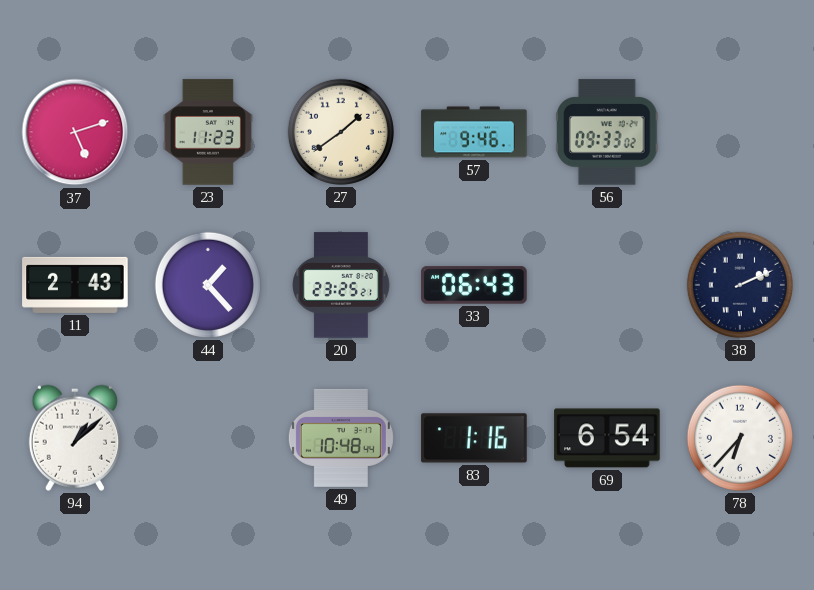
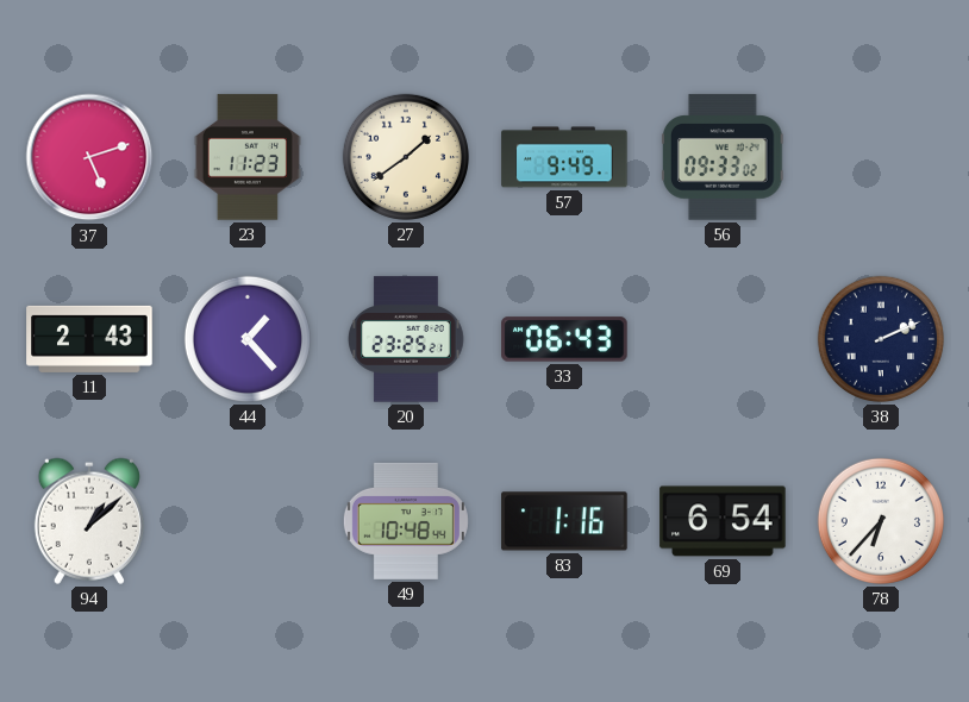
57: 9:46 -> 9:49 (564, 157)
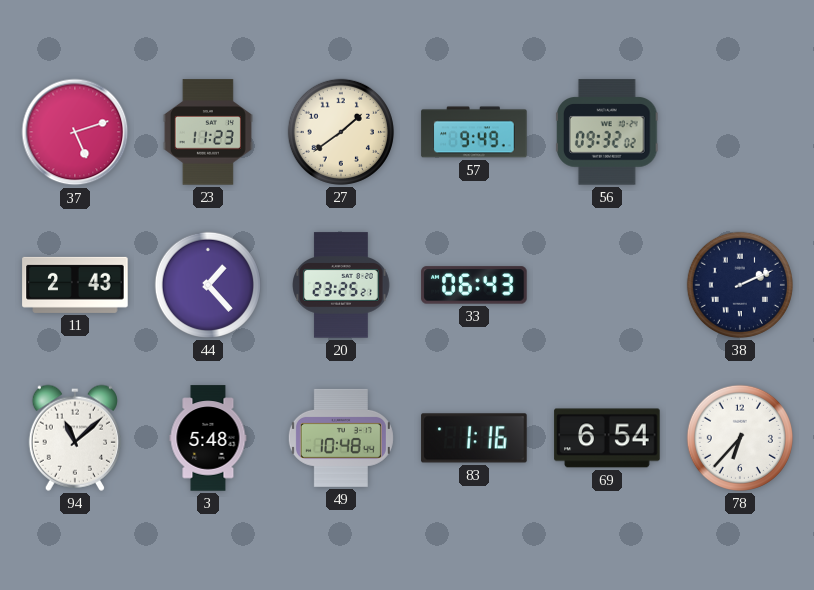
56: 09:33 -> 09:32 (607, 132)
94: 1:08 -> 11:08 (75, 438)
3: none -> 5:48 (208, 438)
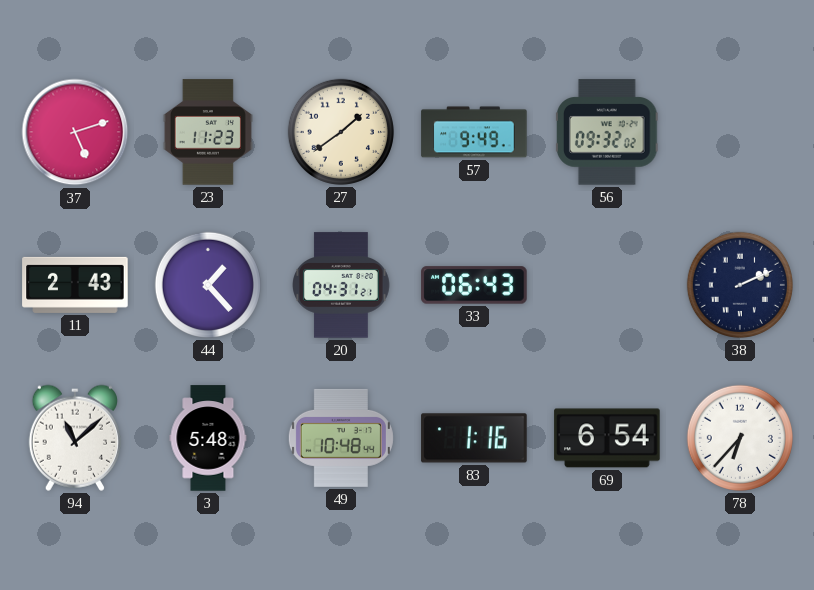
20: 23:25 -> 04:31 (342, 285)
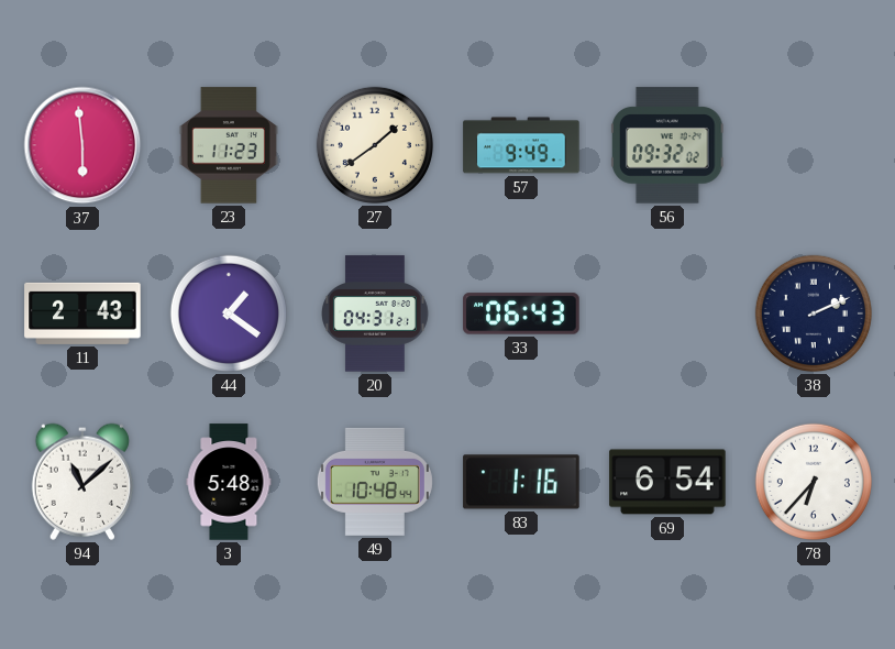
37: 5:12 -> 5:59 (82, 145)
44: 1:23 -> 1:21 (229, 313)
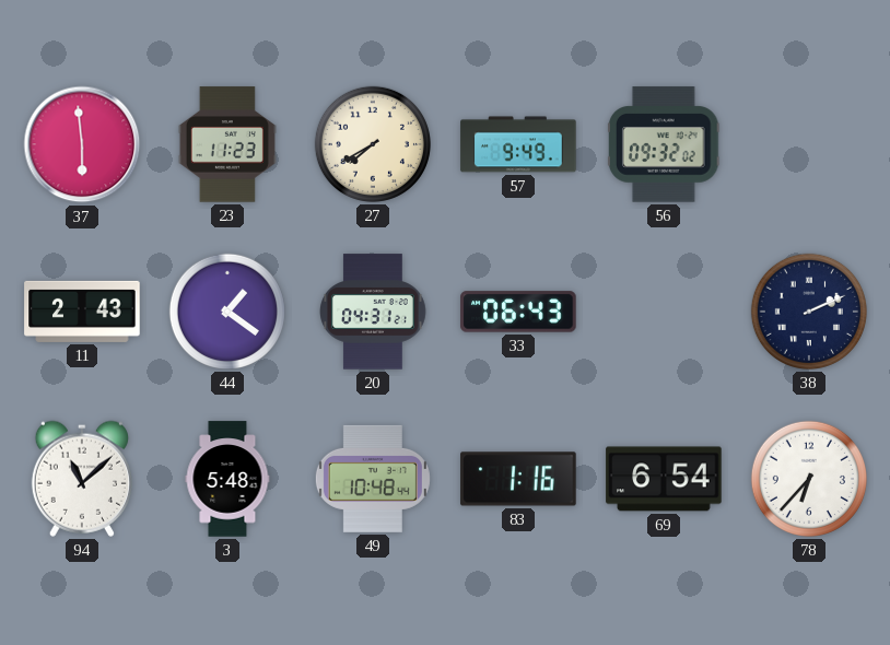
27: 1:39 -> 7:40 (373, 144)
